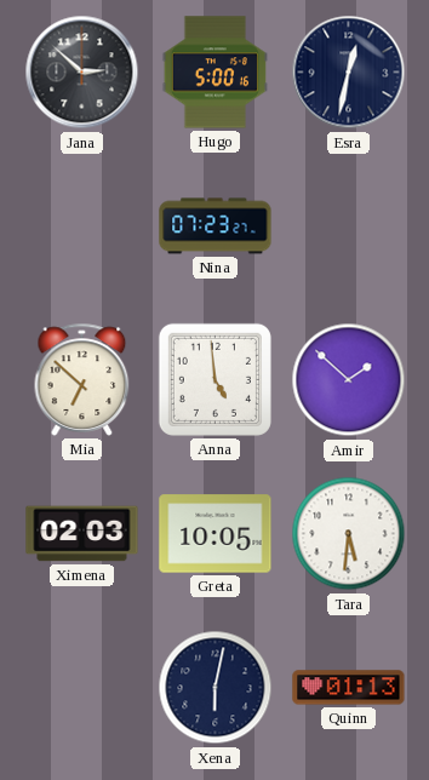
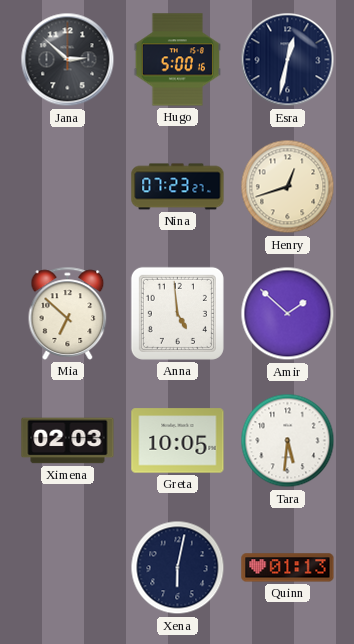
Henry: none -> 12:42 (288, 187)
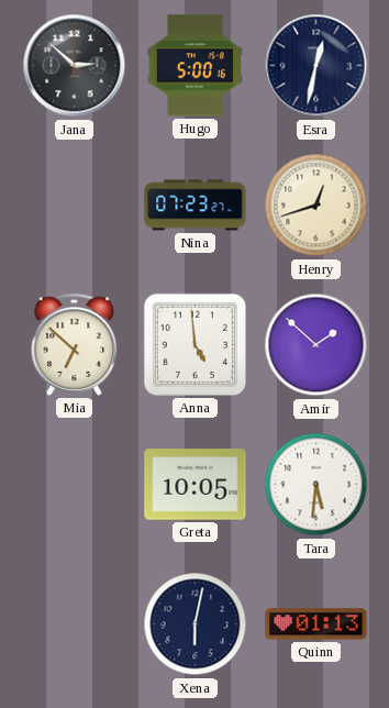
Ximena: 02:03 -> none (68, 441)
